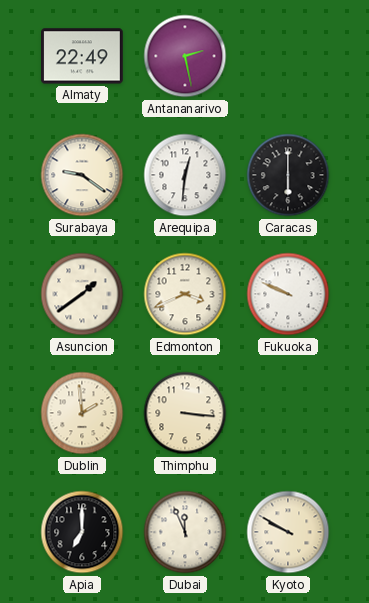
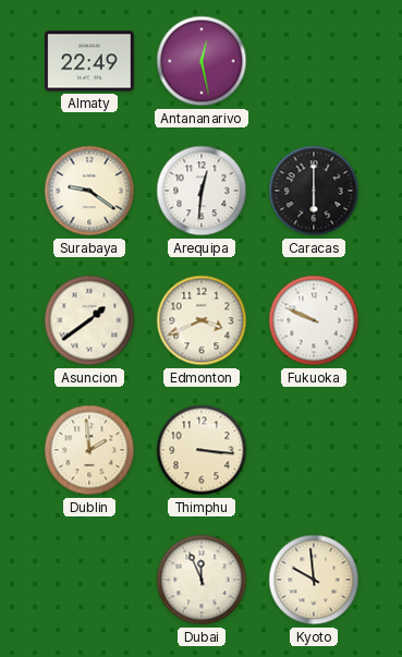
Antananarivo: 2:28 -> 12:28 (202, 61)
Apia: 7:00 -> none (82, 532)
Kyoto: 9:50 -> 9:59 (314, 580)
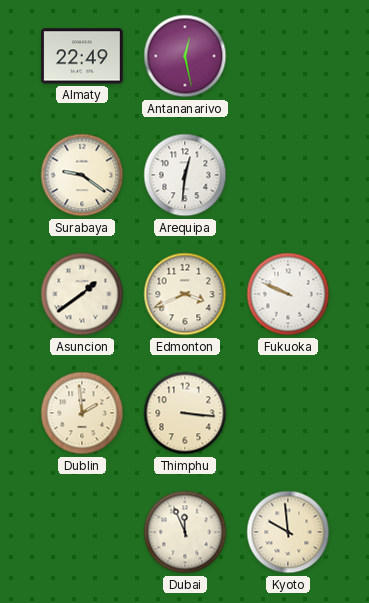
Caracas: 6:00 -> none (314, 191)
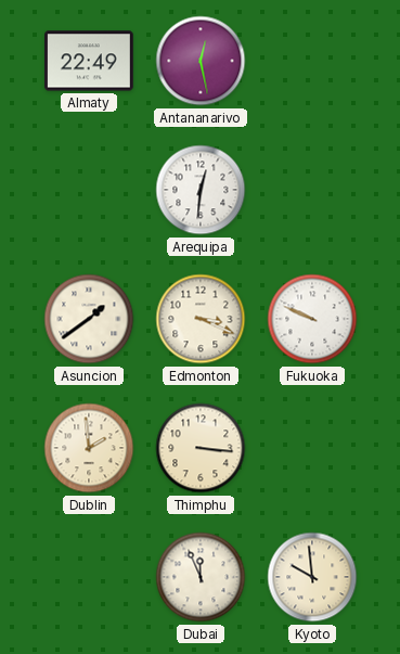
Surabaya: 9:21 -> none (82, 175)
Edmonton: 3:41 -> 3:19 (201, 319)
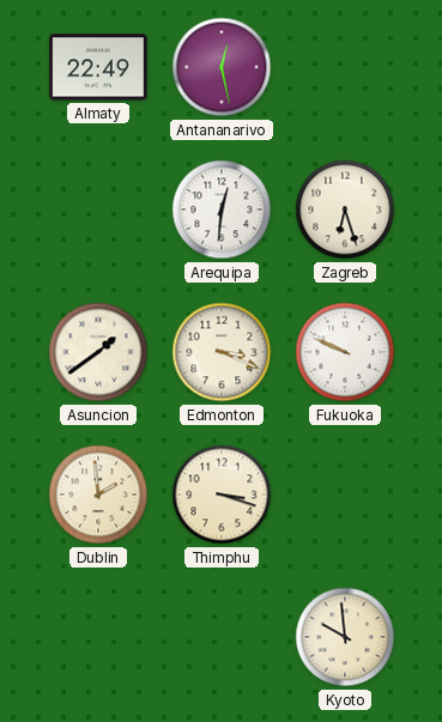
Zagreb: none -> 6:27 (345, 210)
Thimphu: 3:16 -> 3:18 (222, 495)
Dubai: 11:56 -> none (201, 577)
